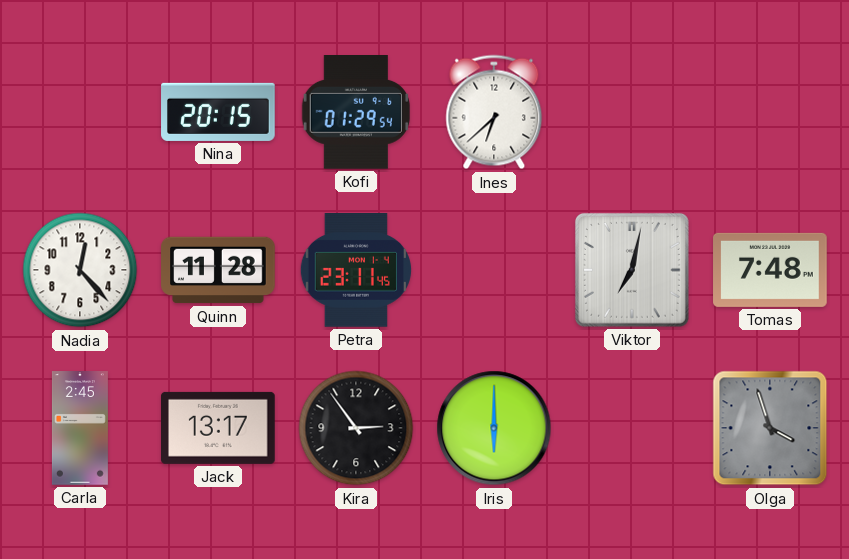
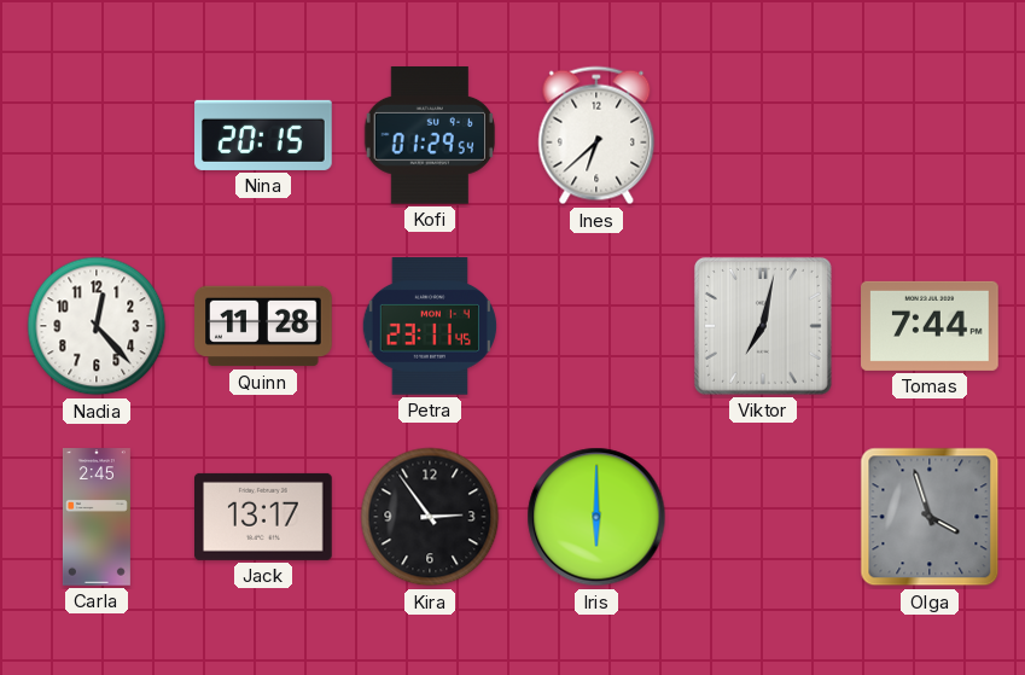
Tomas: 7:48 -> 7:44 (930, 326)
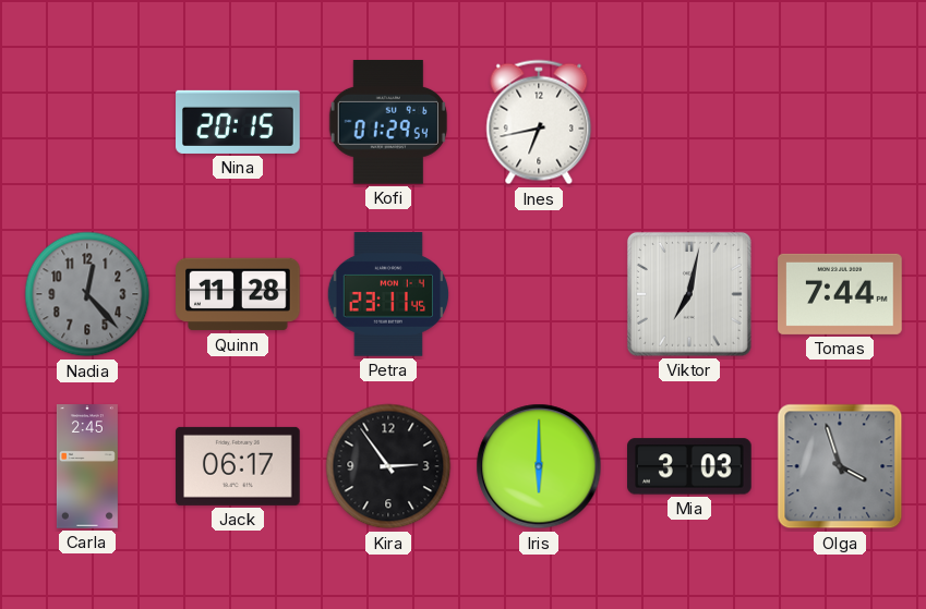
Ines: 6:38 -> 6:43 (539, 122)
Nadia dial: white -> grey (87, 294)
Jack: 13:17 -> 06:17 (239, 466)
Mia: none -> 3:03 (690, 466)
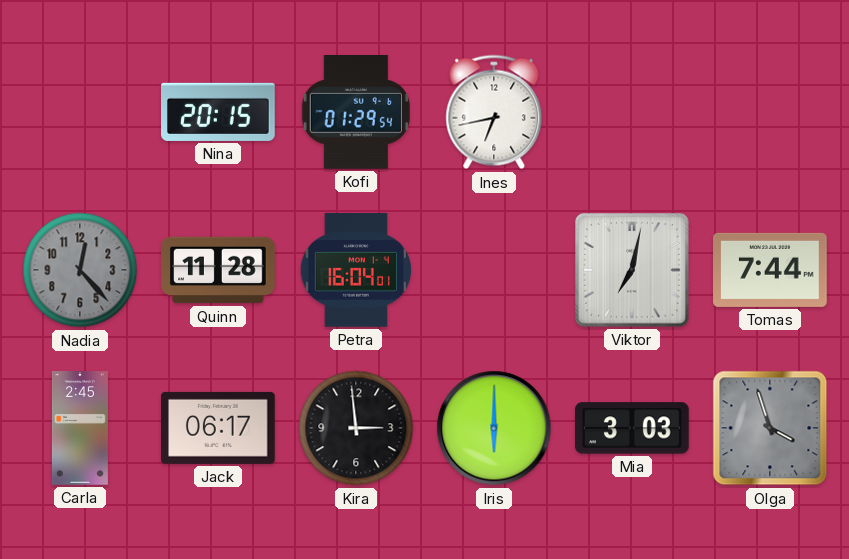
Petra: 23:11 -> 16:04 (356, 270)
Kira: 2:54 -> 2:59 (356, 428)
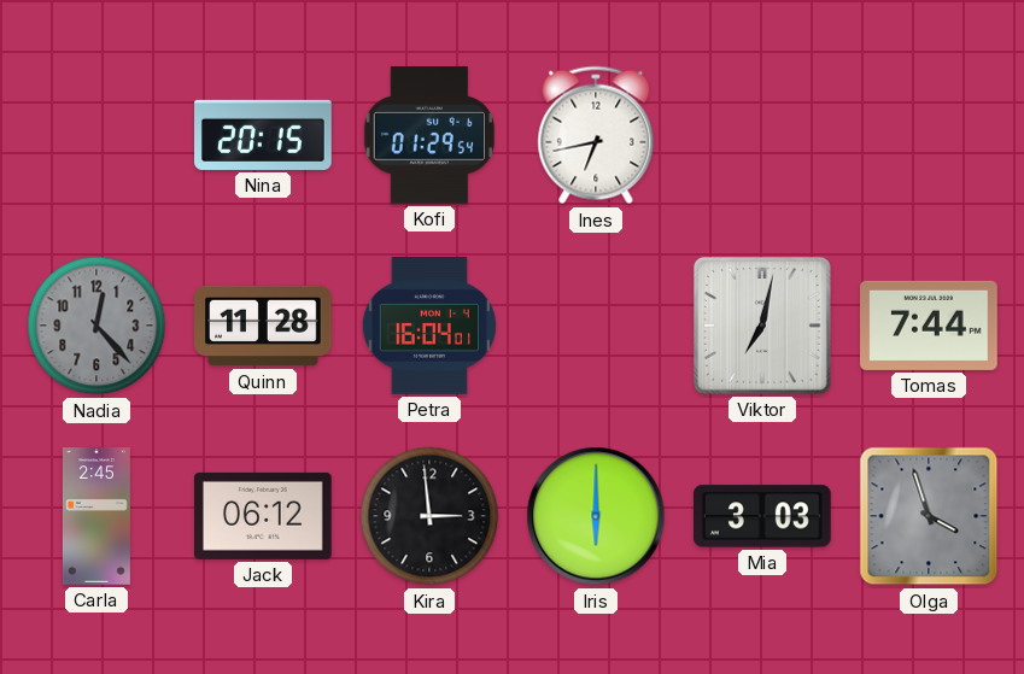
Jack: 06:17 -> 06:12 (264, 516)
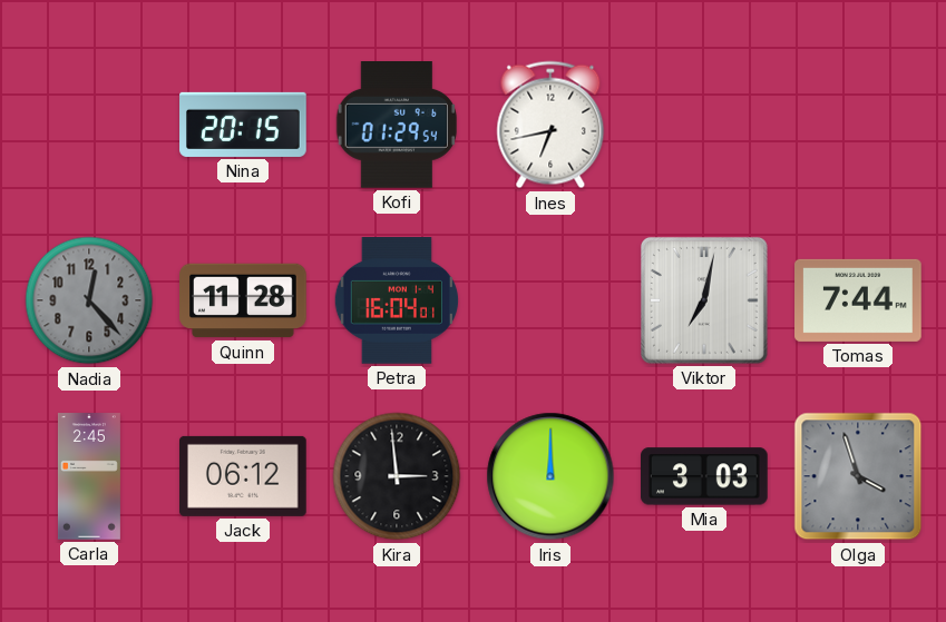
Iris: 6:00 -> 12:00 (550, 476)
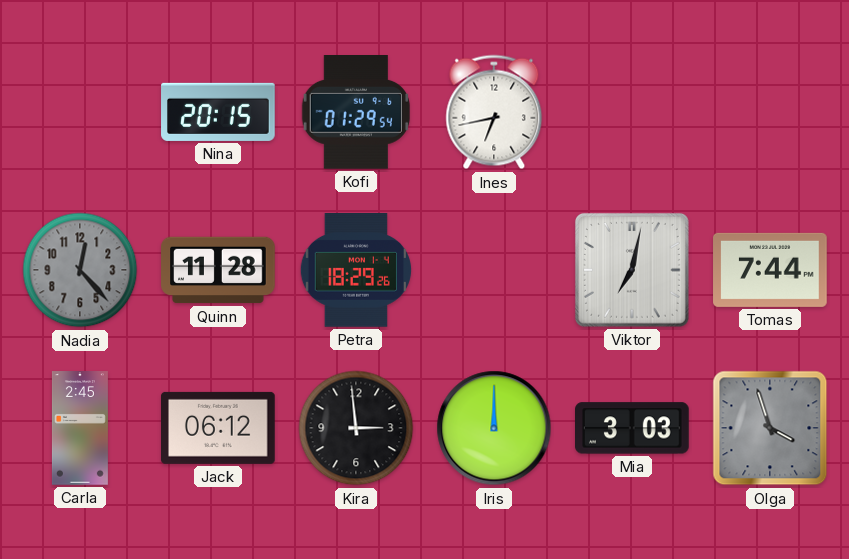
Petra: 16:04 -> 18:29 (356, 270)
